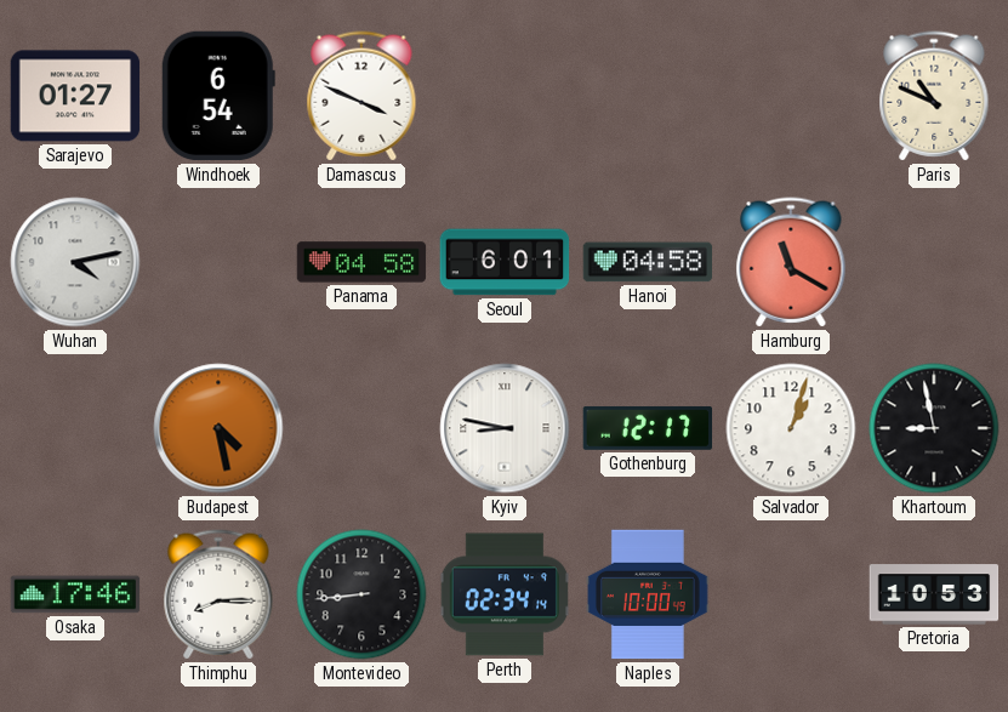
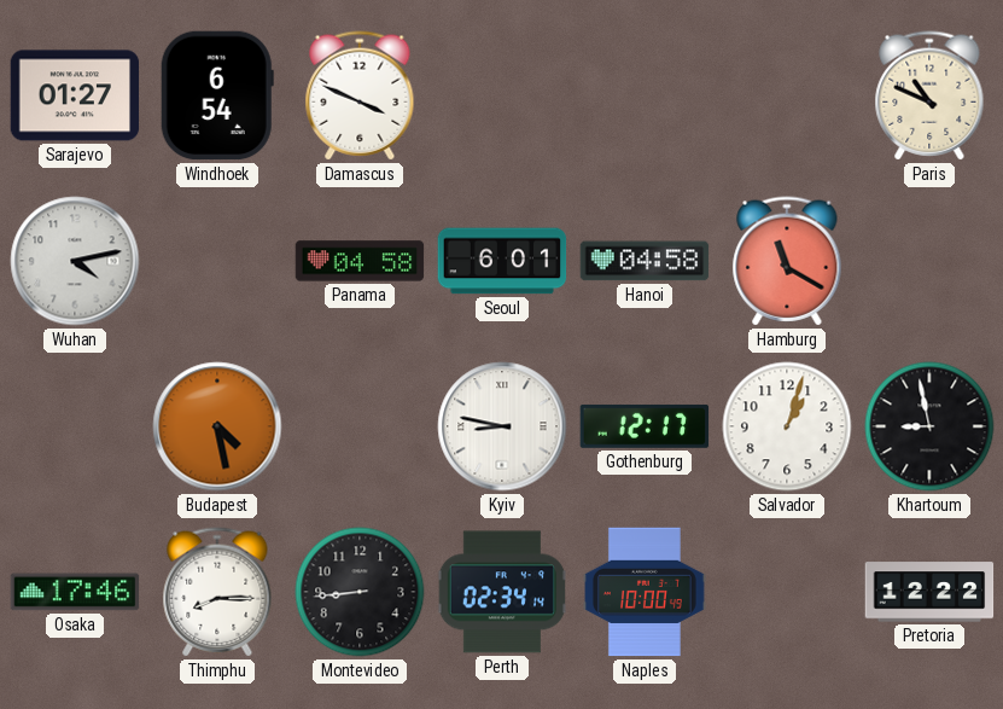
Pretoria: 10:53 -> 12:22 (929, 592)
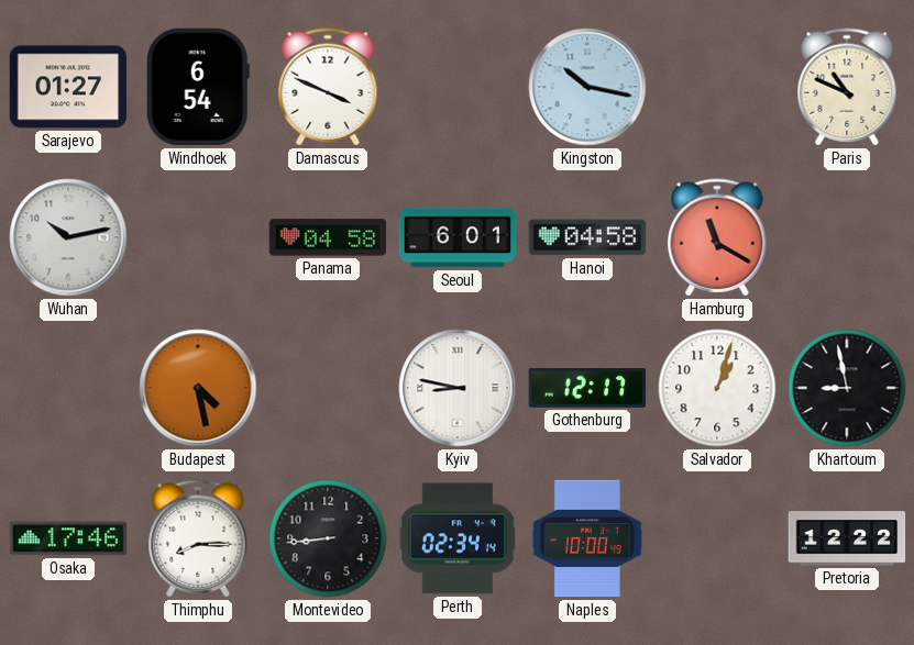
Kingston: none -> 10:17 (587, 87)
Wuhan: 4:13 -> 10:13 (68, 237)
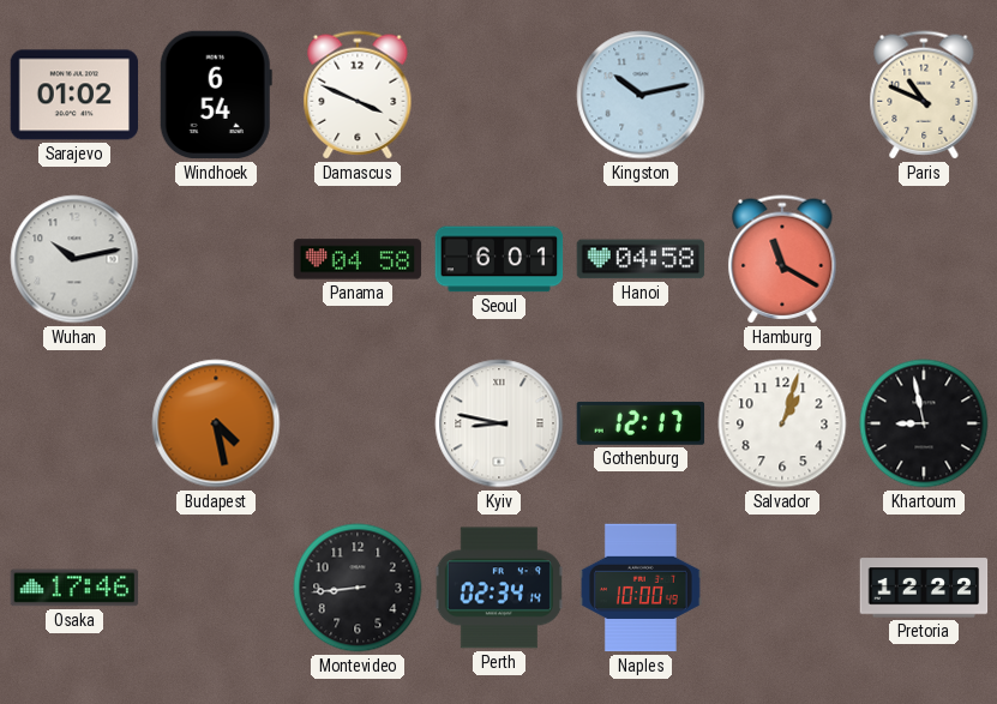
Sarajevo: 01:27 -> 01:02 (74, 95)
Kingston: 10:17 -> 10:13 (641, 95)
Thimphu: 8:15 -> none (198, 538)
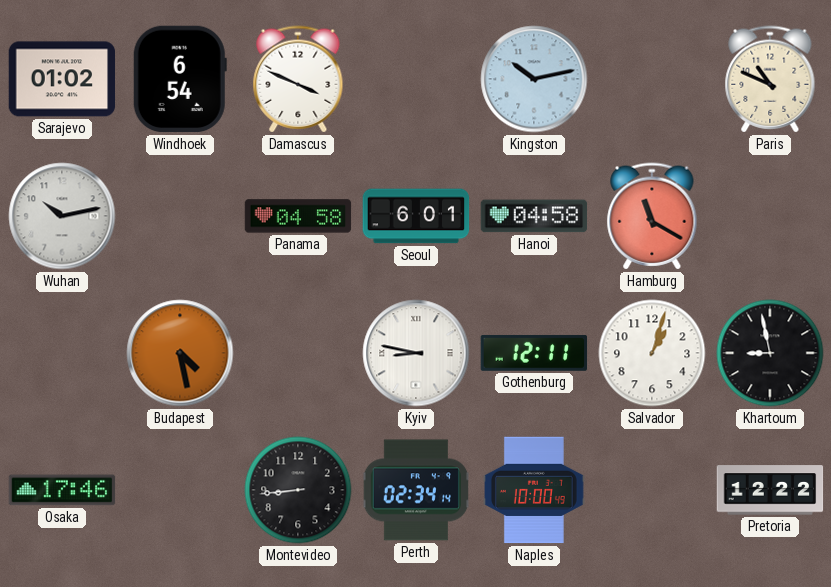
Gothenburg: 12:17 -> 12:11 (534, 353)
